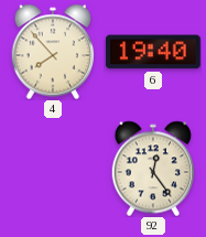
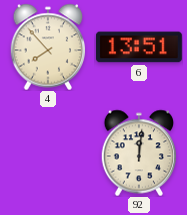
6: 19:40 -> 13:51 (139, 47)
92: 12:24 -> 12:01 (139, 153)
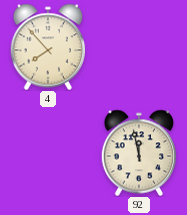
6: 13:51 -> none (139, 47)
92: 12:01 -> 11:58 (139, 153)
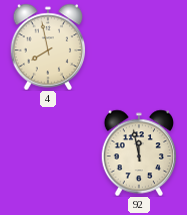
4: 7:53 -> 7:58 (48, 47)
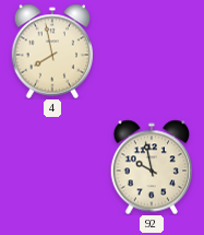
92: 11:58 -> 9:58 (152, 167)
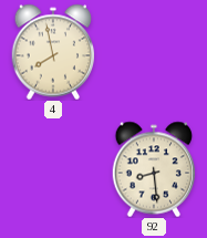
92: 9:58 -> 8:29 (154, 169)
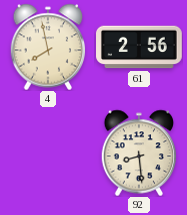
61: none -> 2:56 (140, 47)
